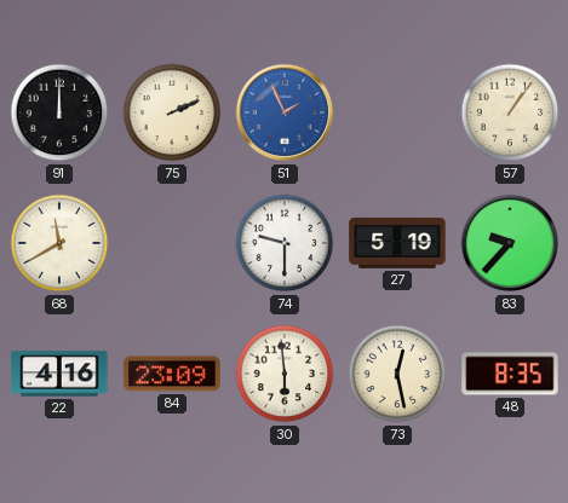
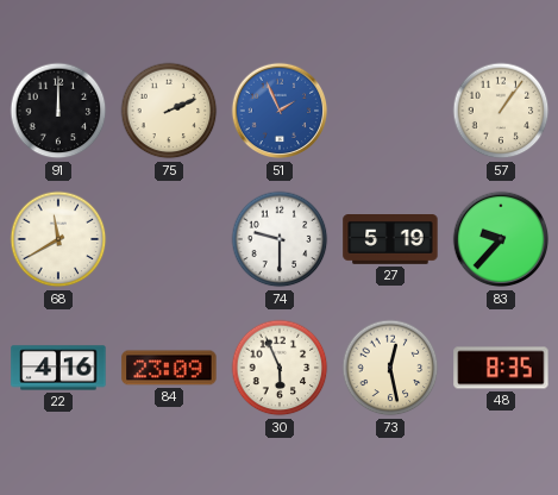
30: 5:59 -> 5:56 (280, 368)
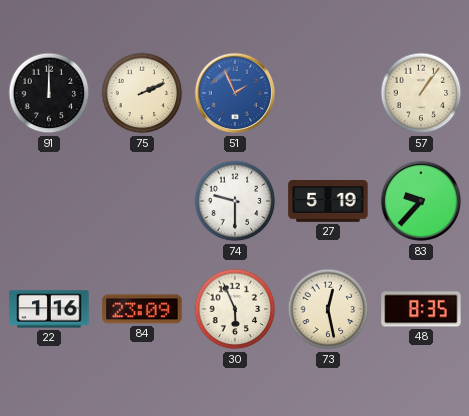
68: 11:40 -> none (58, 239)
22: 4:16 -> 1:16 (49, 309)
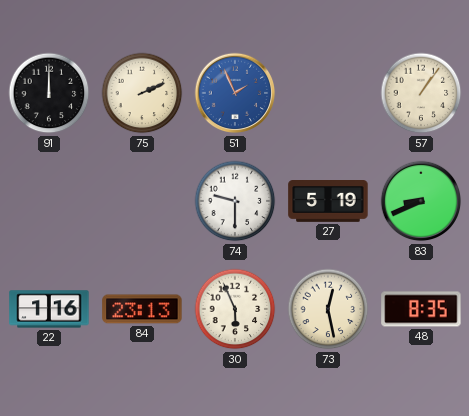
83: 9:37 -> 8:41 (421, 201)
84: 23:09 -> 23:13 (142, 309)
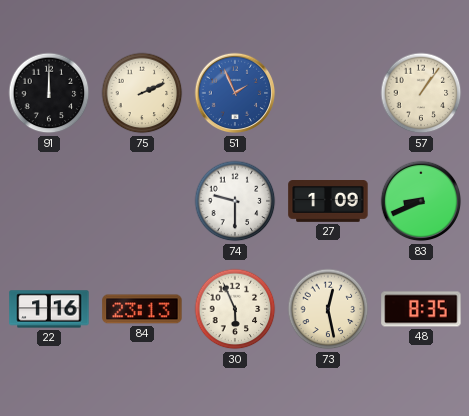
27: 5:19 -> 1:09 (328, 202)
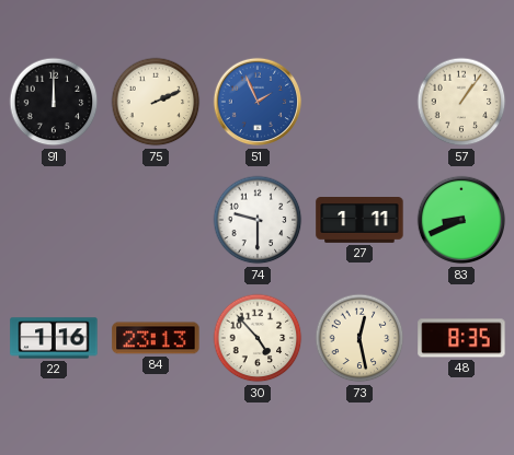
27: 1:09 -> 1:11 (359, 221)
30: 5:56 -> 4:53 (258, 338)
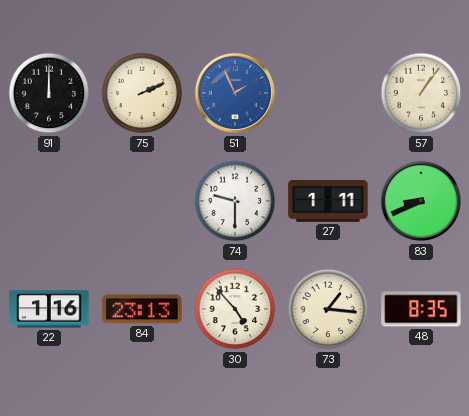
73: 12:28 -> 1:16 (328, 309)
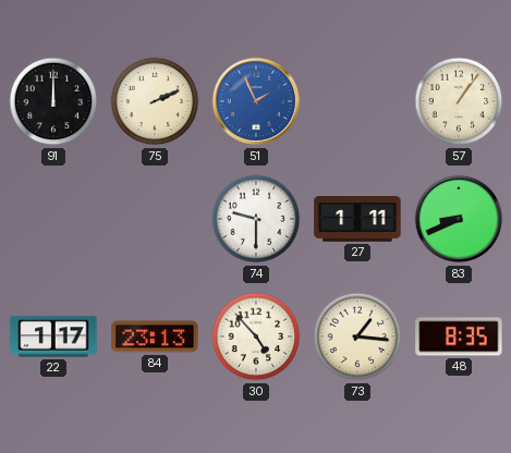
22: 1:16 -> 1:17 (53, 336)
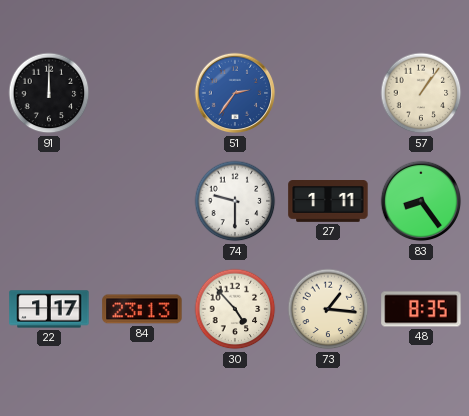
75: 2:11 -> none (155, 101)
51: 1:56 -> 2:36 (235, 93)
83: 8:41 -> 8:24 (421, 201)
